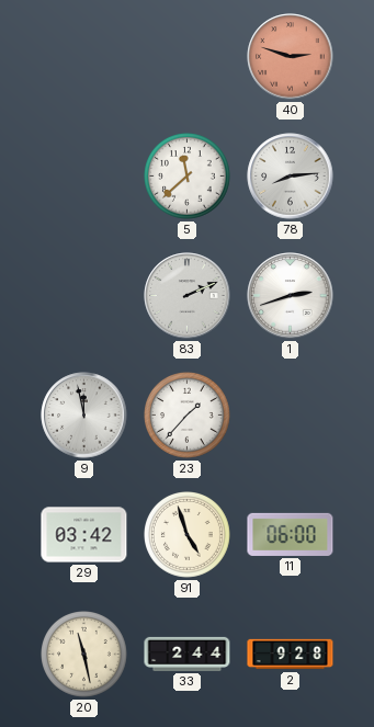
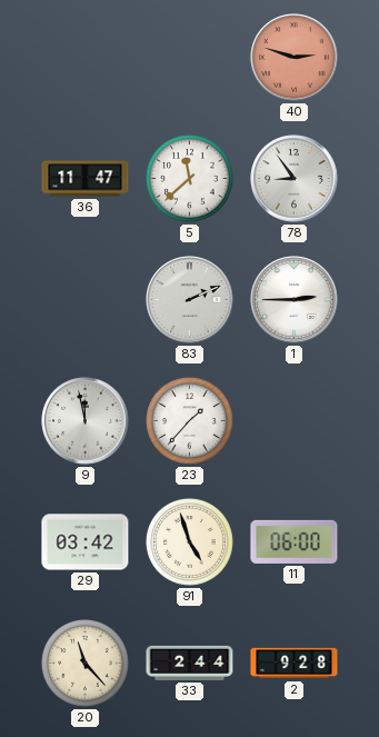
36: none -> 11:47 (86, 179)
78: 8:14 -> 8:54 (295, 179)
1: 2:42 -> 2:45 (295, 300)
20: 11:28 -> 11:23 (86, 664)
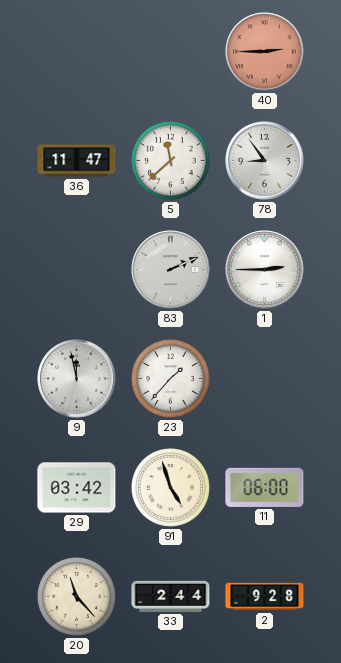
40: 2:48 -> 2:45 (265, 52)
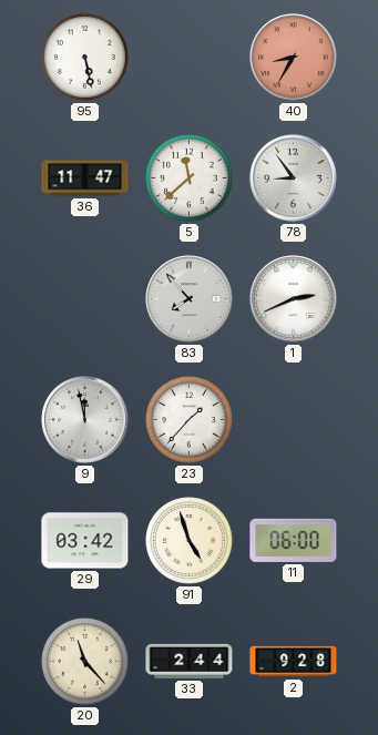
95: none -> 5:28 (85, 58)
40: 2:45 -> 8:35 (294, 58)
83: 2:11 -> 7:53 (190, 299)
1: 2:45 -> 2:41 (294, 299)
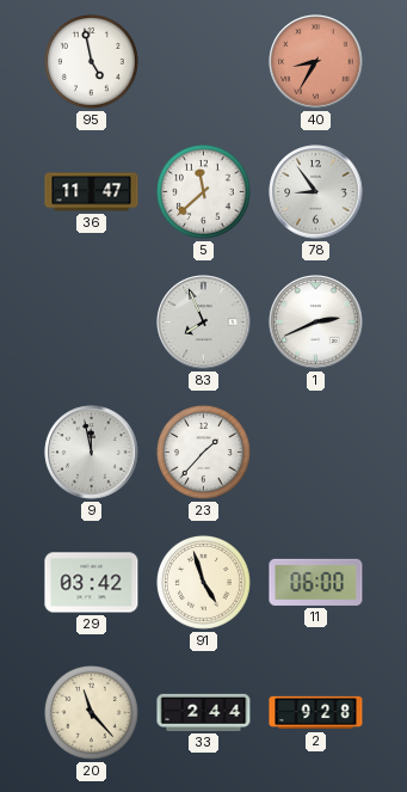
95: 5:28 -> 4:58 (92, 62)
83: 7:53 -> 7:56 (204, 323)
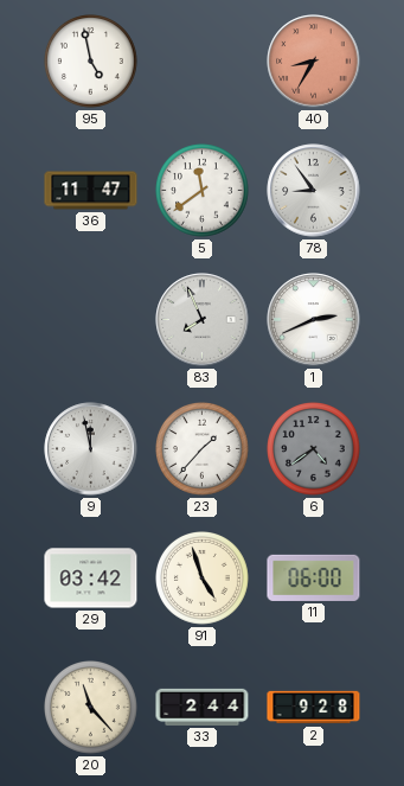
5: 11:38 -> 11:39 (203, 191)
6: none -> 4:39 (314, 449)
